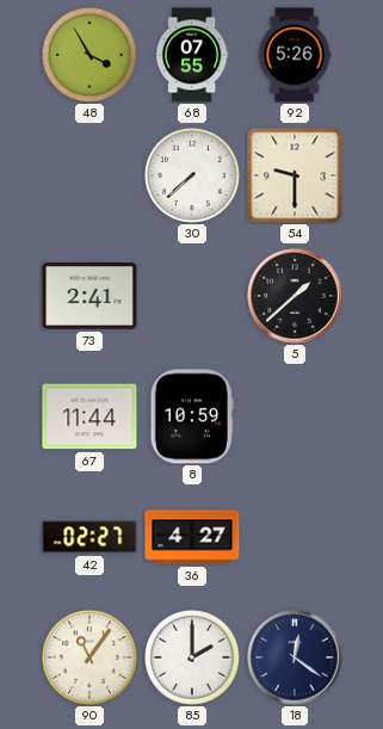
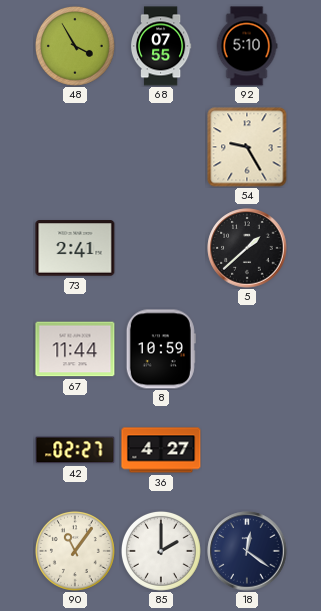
92: 5:26 -> 5:10 (247, 46)
30: 7:38 -> none (192, 175)
54: 9:30 -> 9:25 (247, 147)
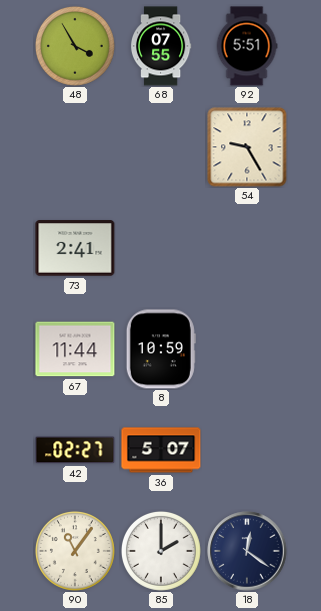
92: 5:10 -> 5:51 (247, 46)
5: 1:38 -> none (247, 248)
36: 4:27 -> 5:07 (161, 450)
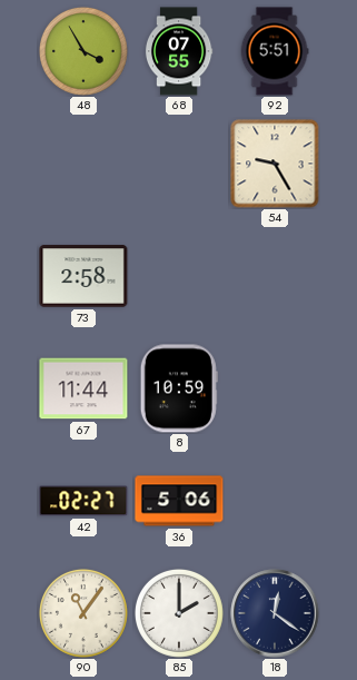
73: 2:41 -> 2:58 (83, 276)
36: 5:07 -> 5:06 (179, 501)
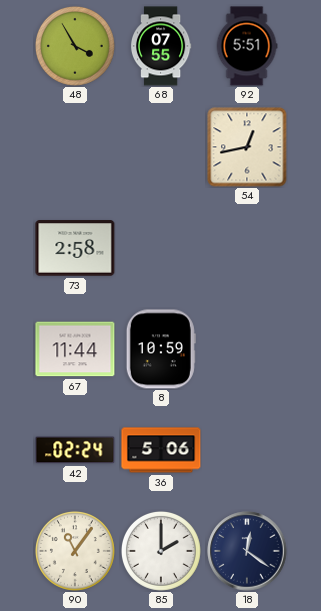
54: 9:25 -> 12:43 (247, 147)
42: 02:27 -> 02:24 (75, 450)
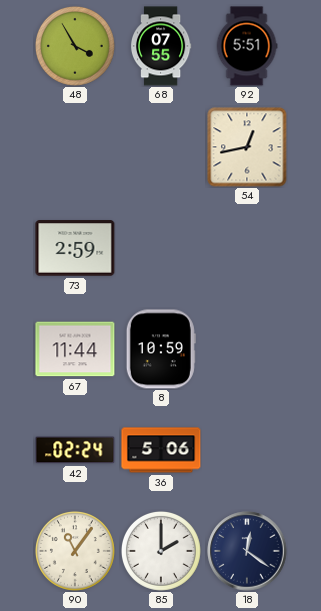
73: 2:58 -> 2:59 (75, 248)
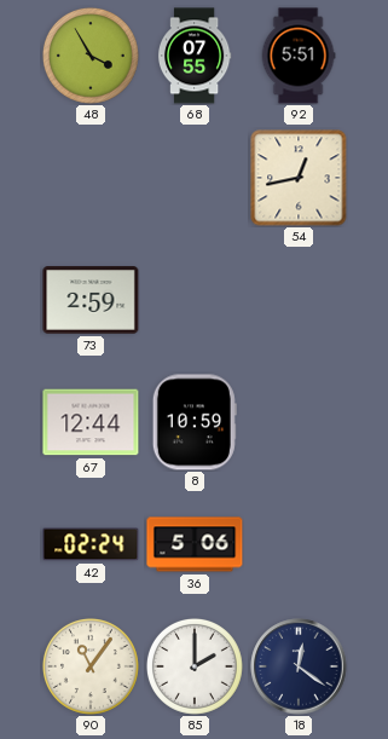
67: 11:44 -> 12:44 (91, 422)
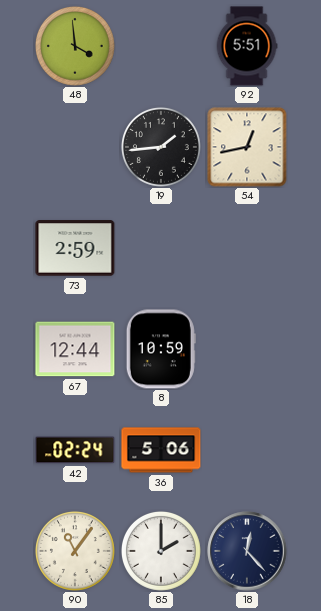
48: 3:55 -> 3:59 (75, 46)
68: 07:55 -> none (195, 56)
19: none -> 1:44 (161, 147)
18: 12:21 -> 12:23 (247, 551)
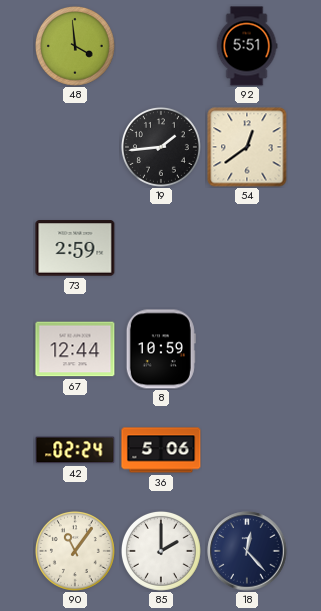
54: 12:43 -> 12:39 (247, 147)
